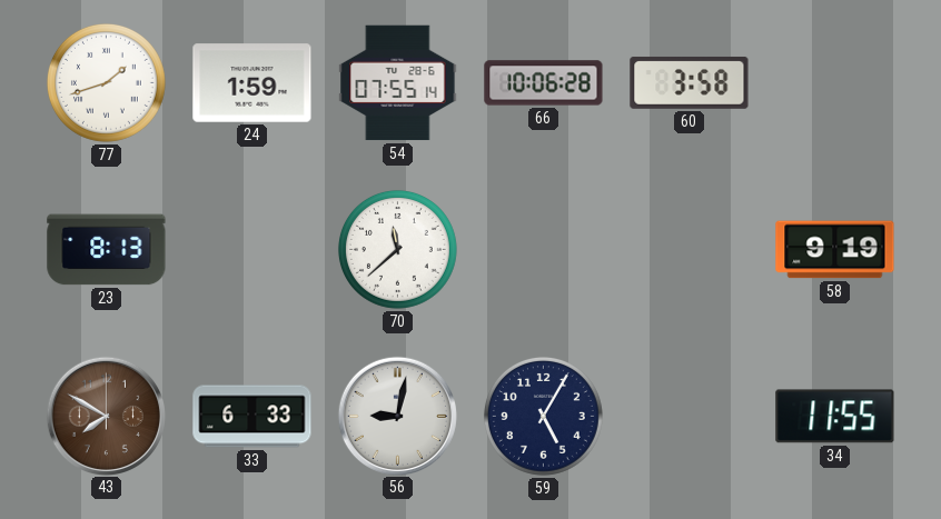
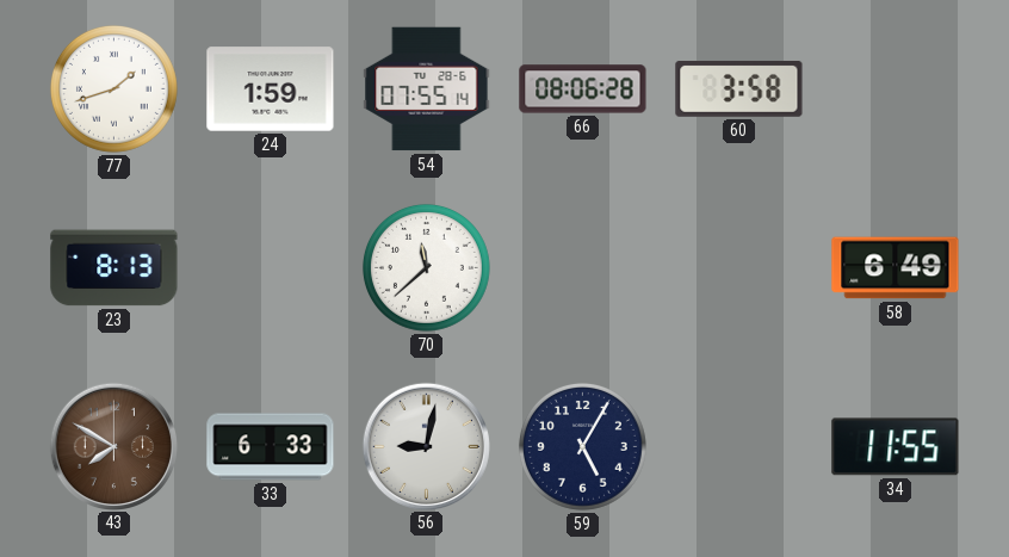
66: 10:06 -> 08:06 (583, 89)
58: 9:19 -> 6:49 (896, 268)
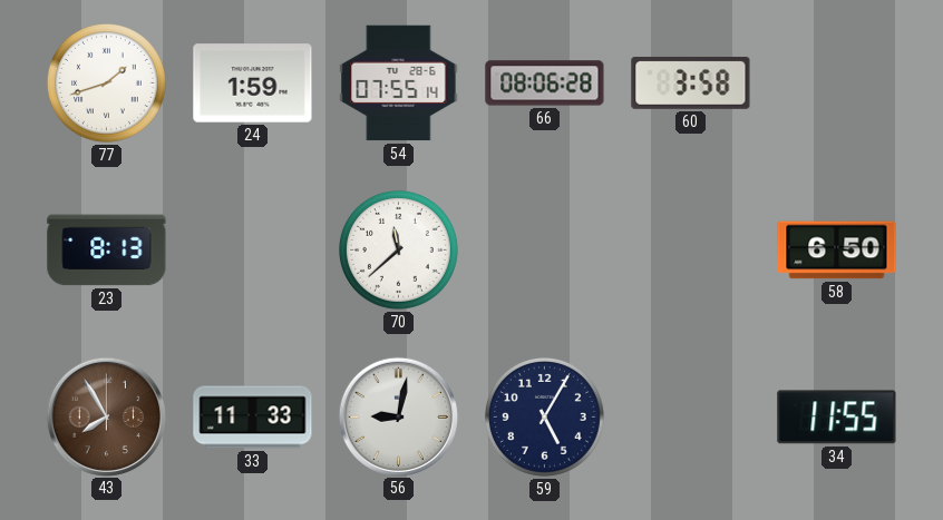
58: 6:49 -> 6:50 (837, 251)
43: 7:50 -> 7:55 (106, 416)
33: 6:33 -> 11:33 (253, 418)
